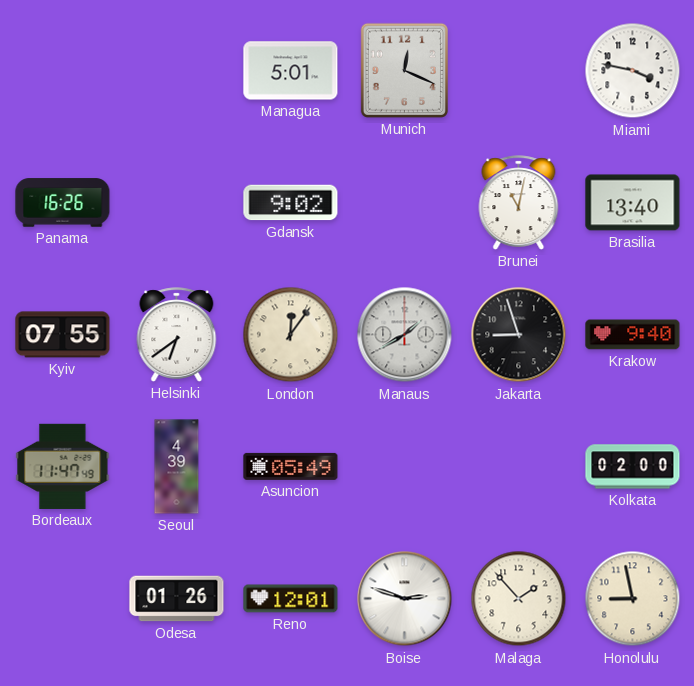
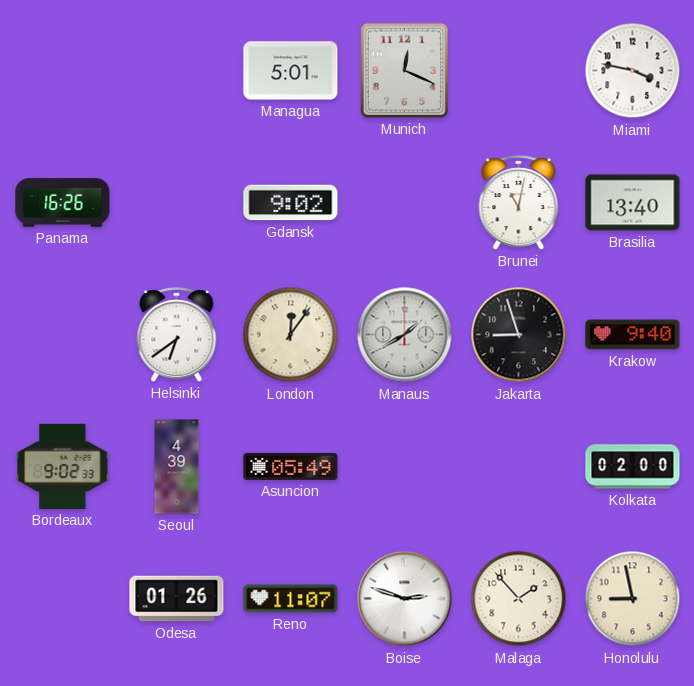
Kyiv: 07:55 -> none (63, 335)
Bordeaux: 11:47 -> 9:02 (63, 466)
Reno: 12:01 -> 11:07 (291, 599)
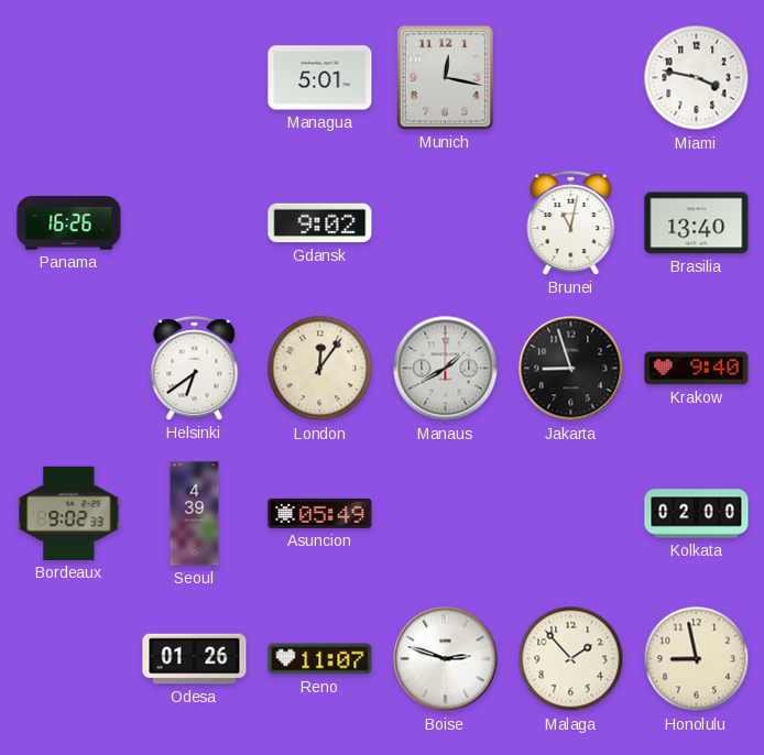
Munich: 12:19 -> 12:17 (445, 77)
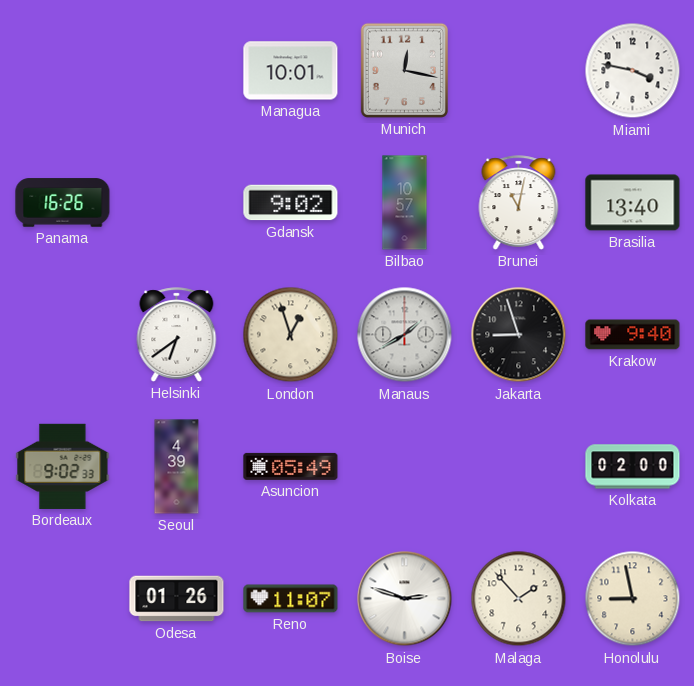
Managua: 5:01 -> 10:01 (291, 71)
Bilbao: none -> 10:57 (405, 203)
London: 12:06 -> 12:57 (291, 335)
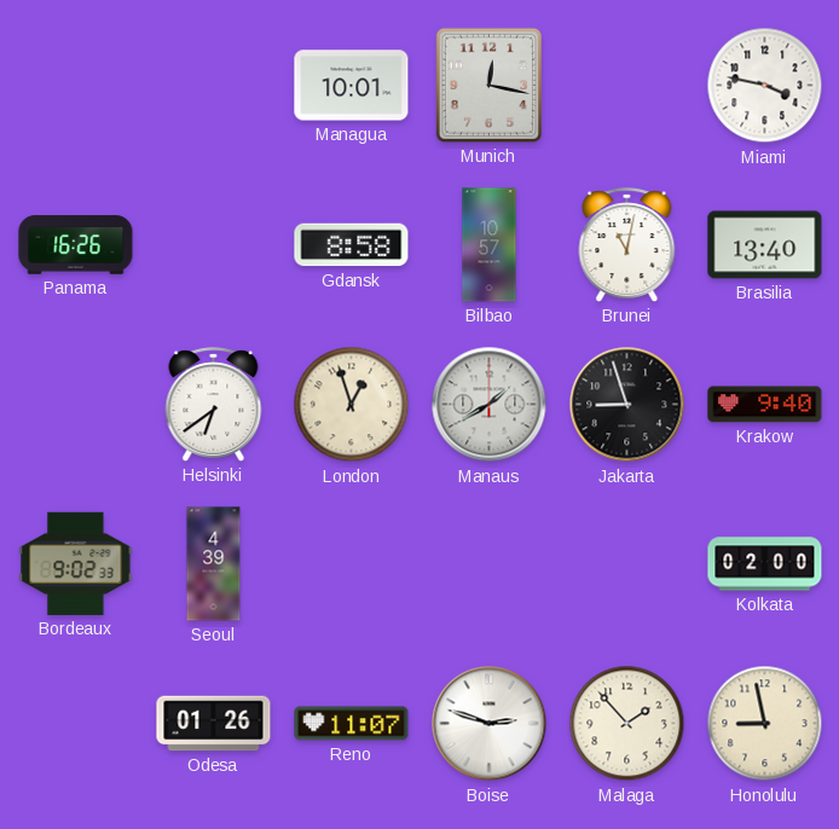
Gdansk: 9:02 -> 8:58 (352, 245)
Asuncion: 05:49 -> none (291, 466)
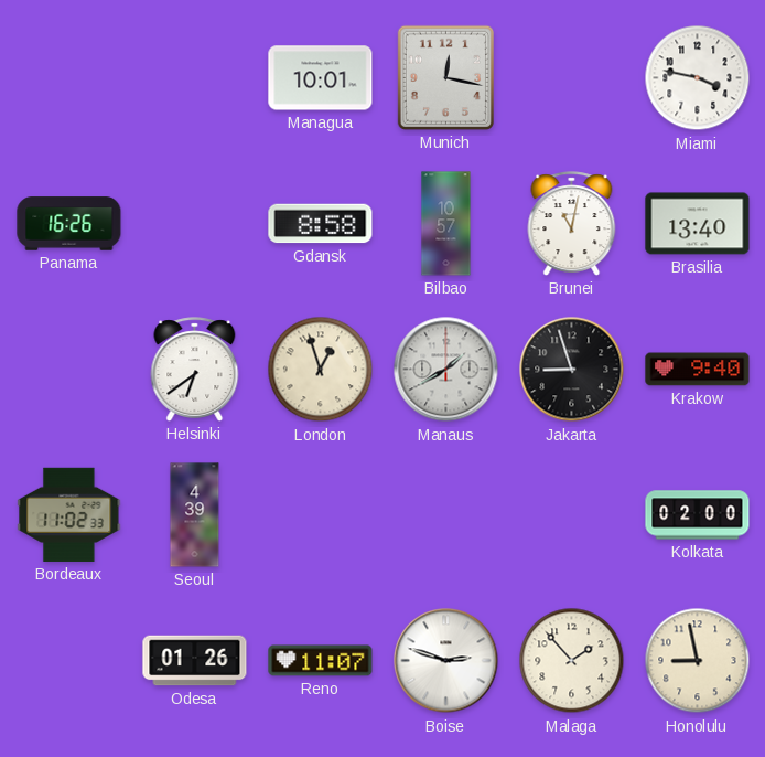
Bordeaux: 9:02 -> 11:02 (69, 514)
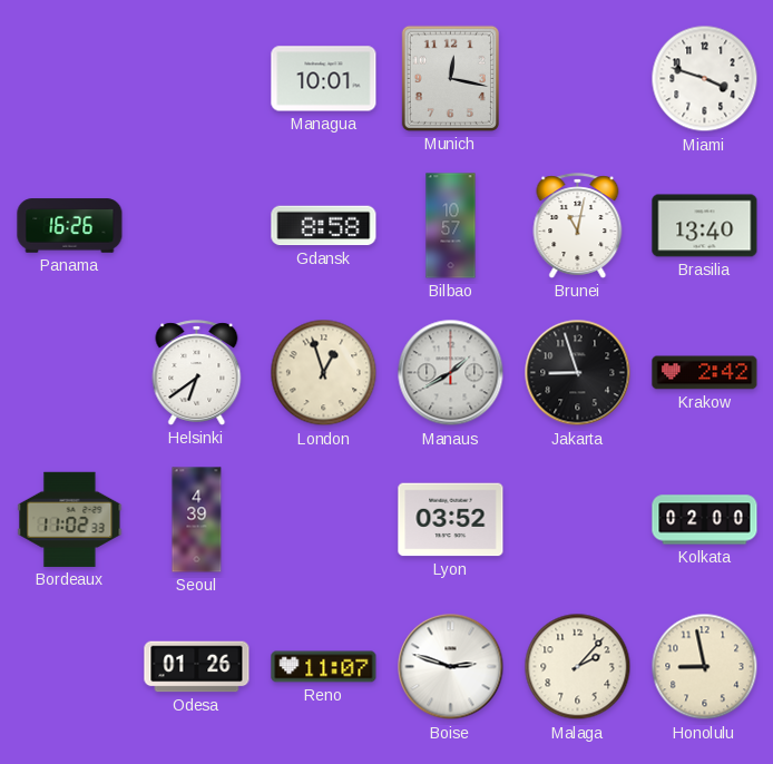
Miami: 3:47 -> 3:48 (705, 79)
Krakow: 9:40 -> 2:42 (705, 373)
Lyon: none -> 03:52 (451, 520)
Malaga: 1:53 -> 2:07 (578, 667)
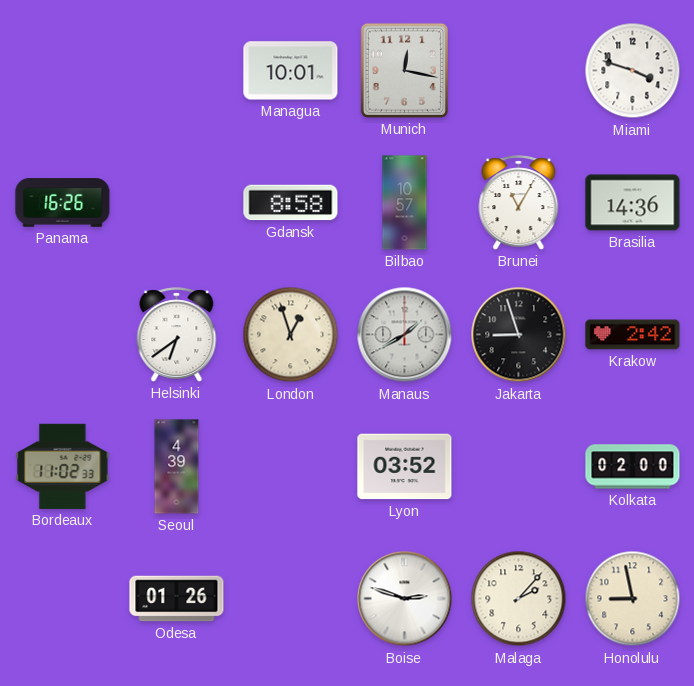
Brunei: 11:02 -> 11:05 (519, 203)
Brasilia: 13:40 -> 14:36 (633, 203)
Reno: 11:07 -> none (324, 667)
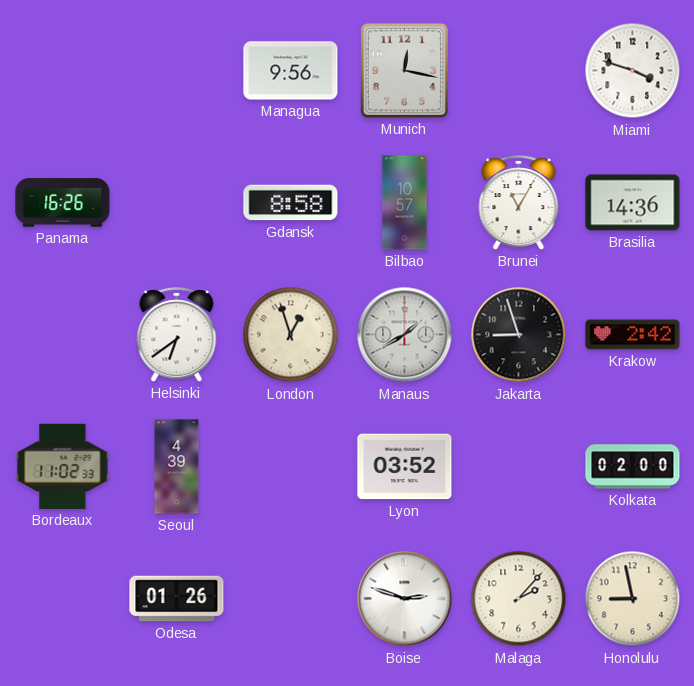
Managua: 10:01 -> 9:56 (291, 71)
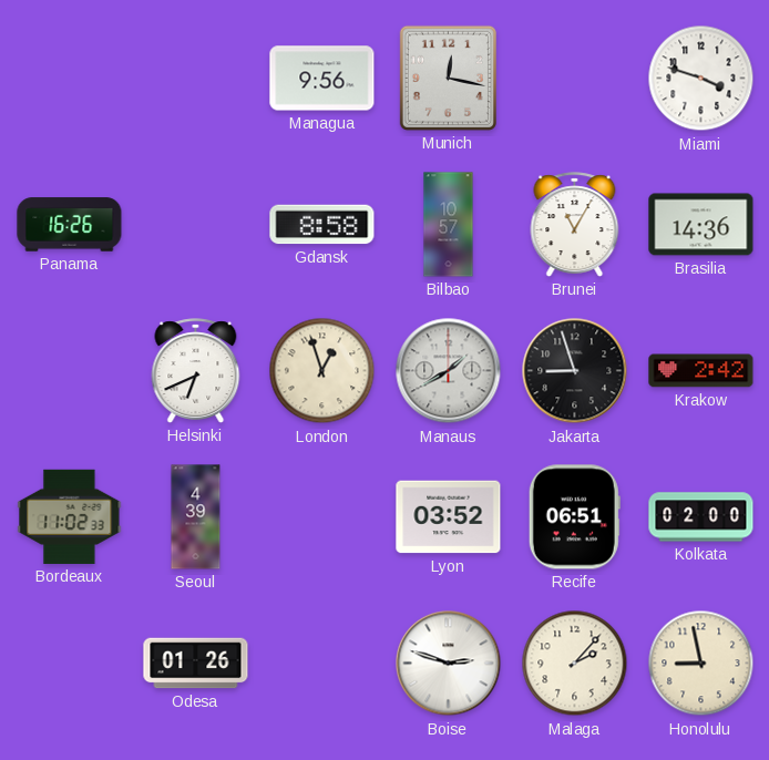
Helsinki: 6:39 -> 6:41 (196, 371)
Recife: none -> 06:51 (574, 517)
